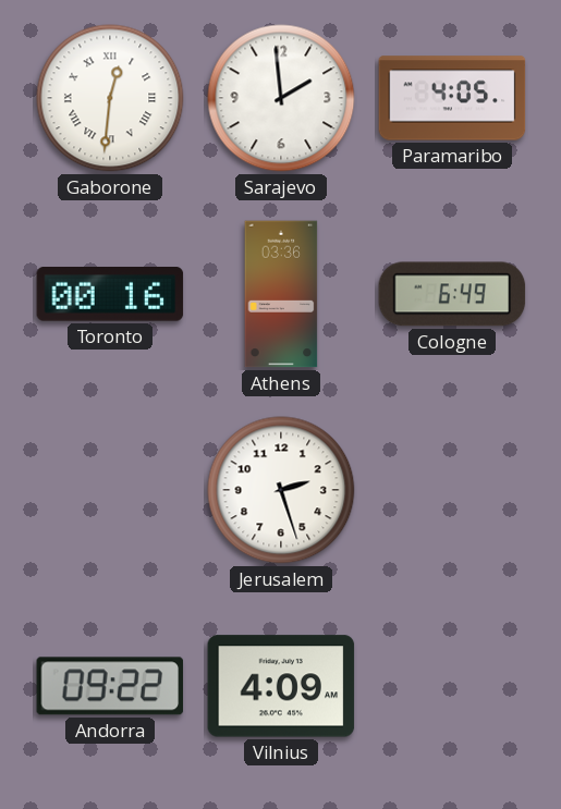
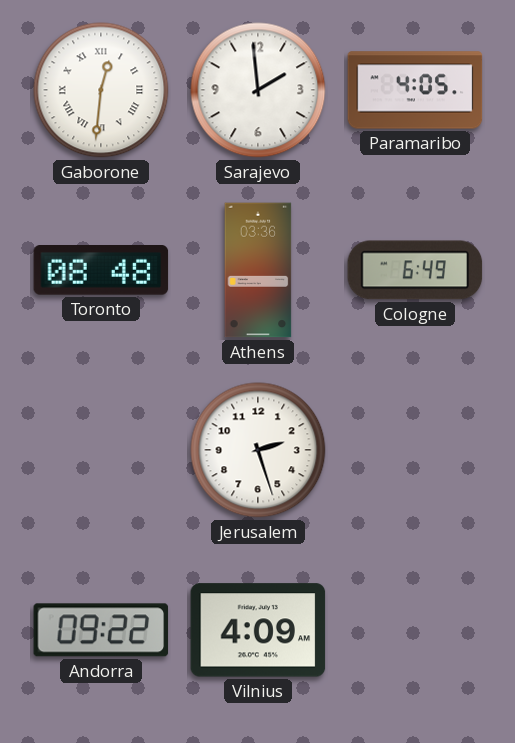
Toronto: 00:16 -> 08:48 (101, 271)
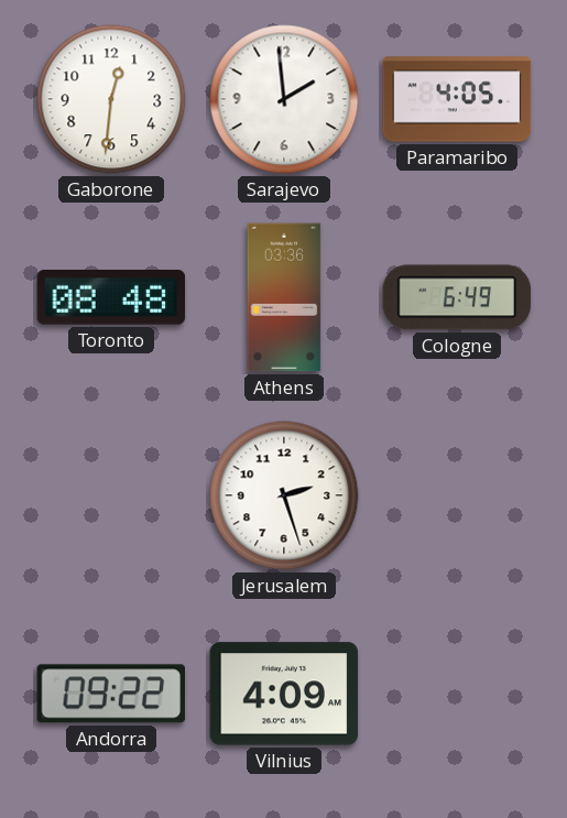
Gaborone numerals: Roman -> Arabic (111, 99)
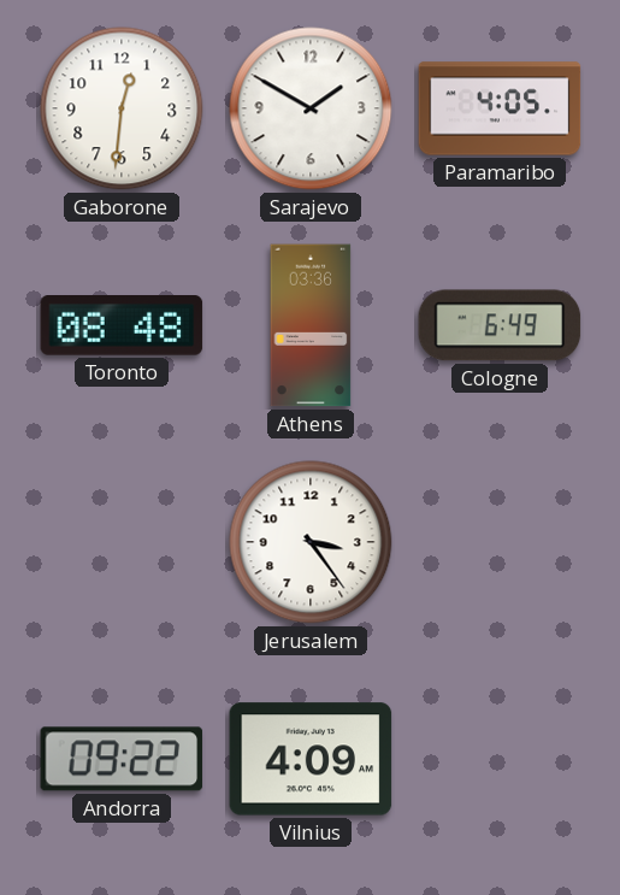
Sarajevo: 1:59 -> 1:50 (311, 108)
Jerusalem: 2:27 -> 3:24 (311, 542)
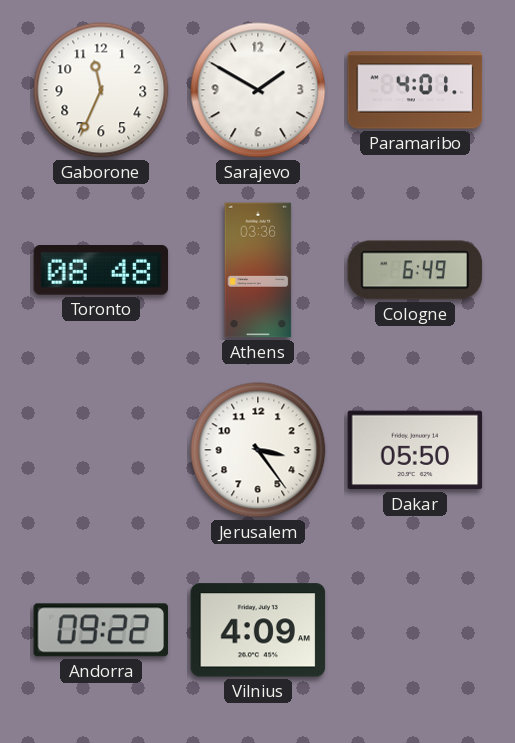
Gaborone: 12:31 -> 11:34 (101, 90)
Paramaribo: 4:05 -> 4:01 (415, 90)
Dakar: none -> 05:50 (415, 450)
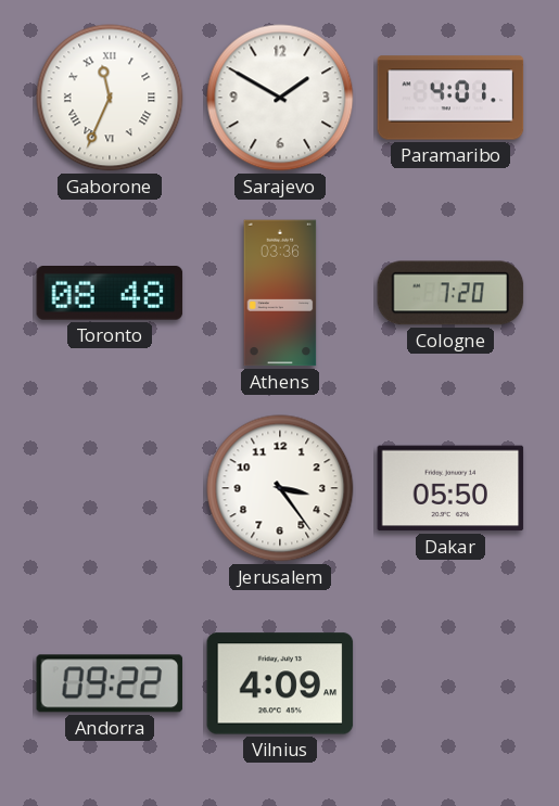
Gaborone numerals: Arabic -> Roman (110, 98)
Cologne: 6:49 -> 7:20 (450, 293)
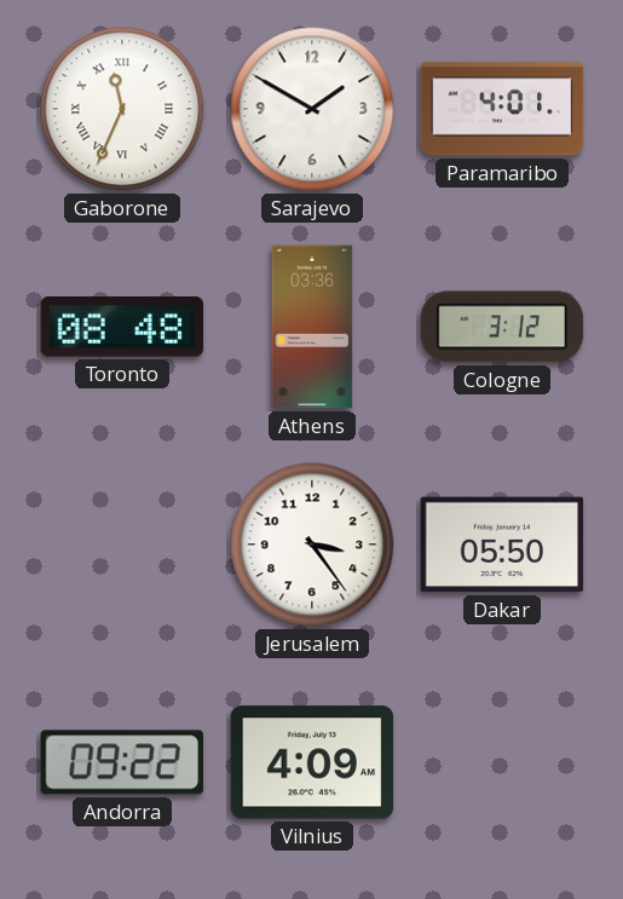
Cologne: 7:20 -> 3:12 (502, 327)
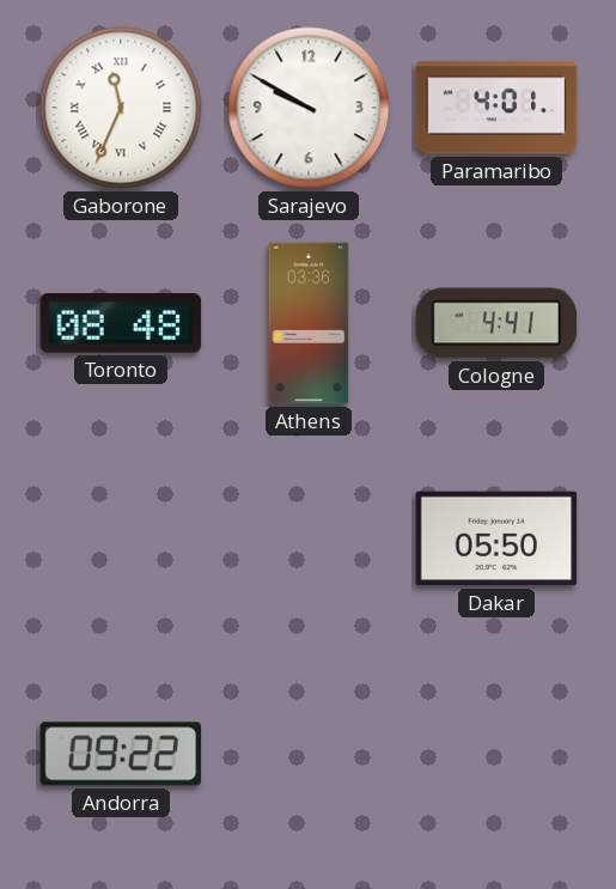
Sarajevo: 1:50 -> 9:50 (309, 108)
Cologne: 3:12 -> 4:41 (496, 323)
Jerusalem: 3:24 -> none (312, 544)
Vilnius: 4:09 -> none (312, 762)
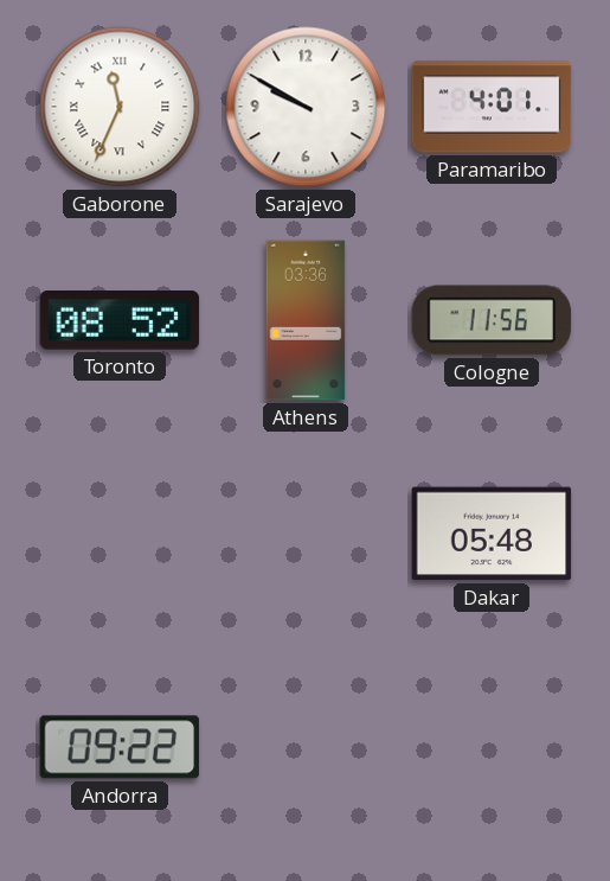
Toronto: 08:48 -> 08:52 (120, 321)
Cologne: 4:41 -> 11:56 (492, 320)
Dakar: 05:50 -> 05:48 (492, 534)
